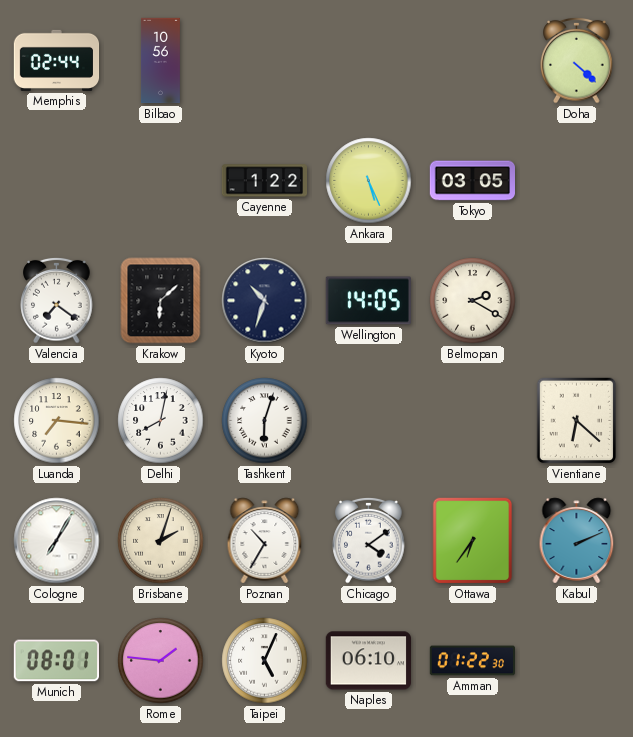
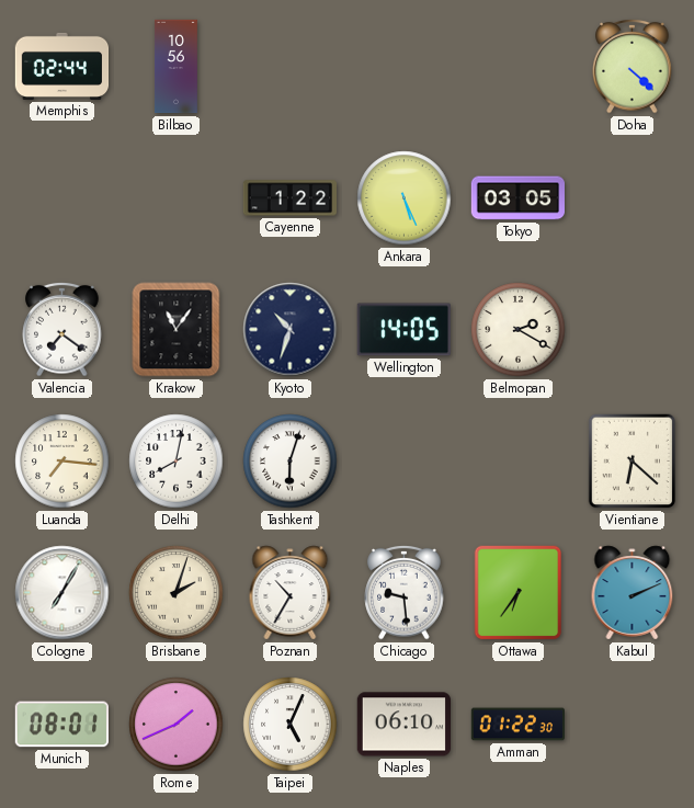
Krakow: 6:08 -> 11:06 (177, 330)
Chicago: 4:09 -> 9:29 (405, 592)
Rome: 1:46 -> 1:41 (177, 725)
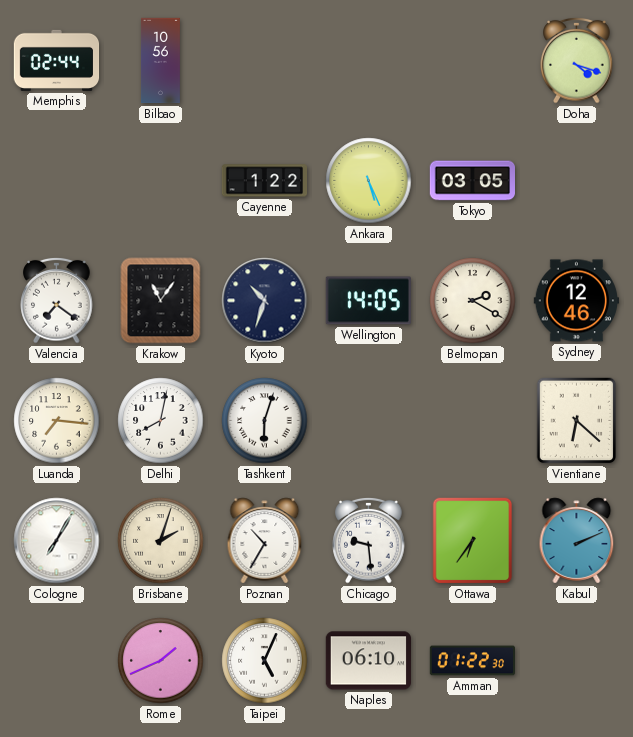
Doha: 4:22 -> 4:18 (577, 60)
Sydney: none -> 12:46 (576, 301)
Munich: 08:01 -> none (61, 725)
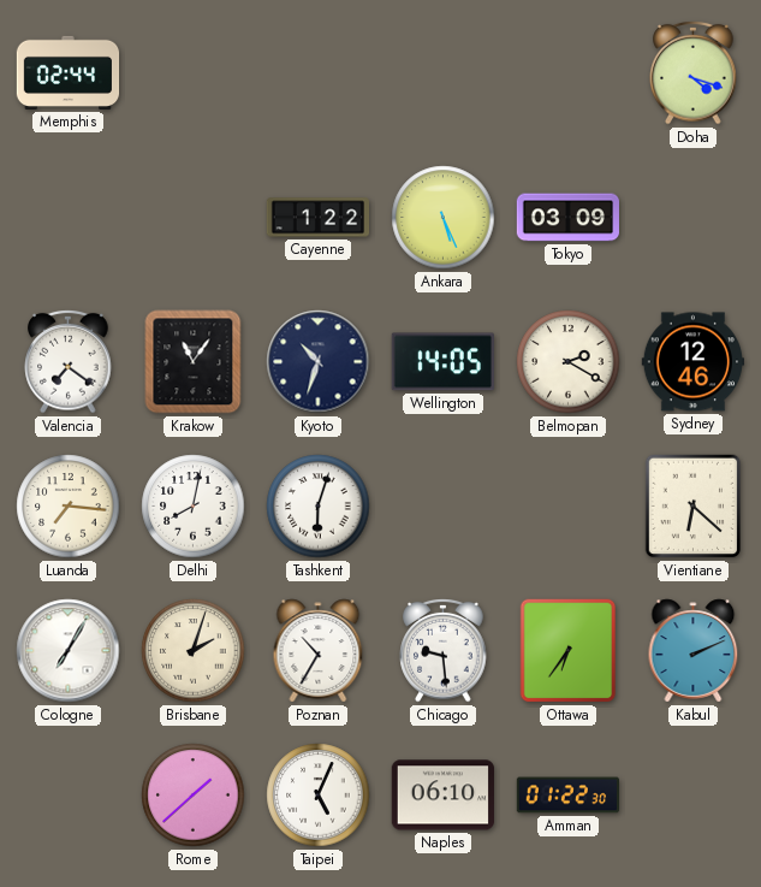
Bilbao: 10:56 -> none (161, 61)
Tokyo: 03:05 -> 03:09 (567, 218)
Rome: 1:41 -> 1:38 (194, 796)
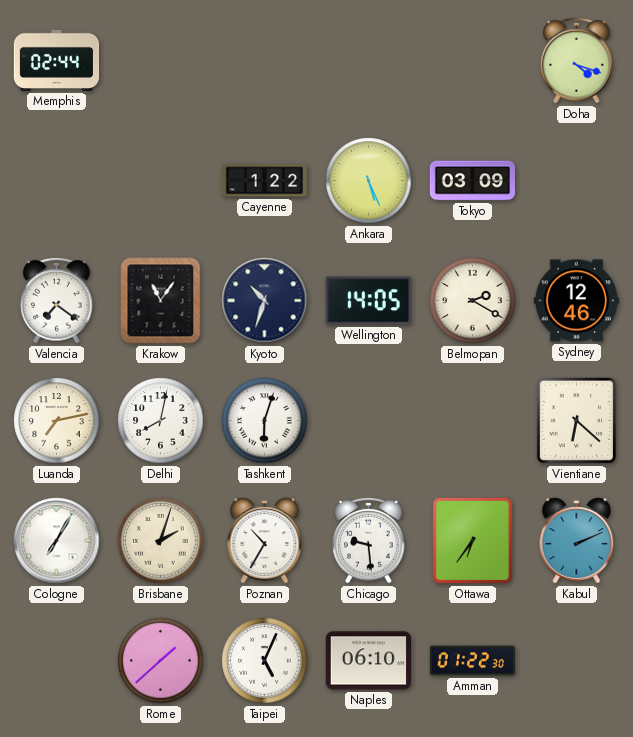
Luanda: 7:16 -> 7:13 (57, 421)
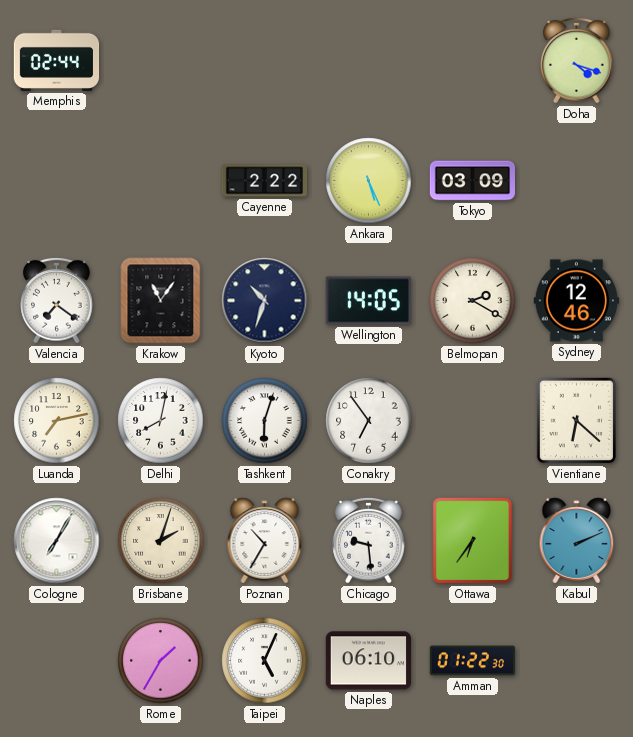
Cayenne: 1:22 -> 2:22 (264, 181)
Conakry: none -> 6:54 (369, 421)
Rome: 1:38 -> 1:35 (161, 661)
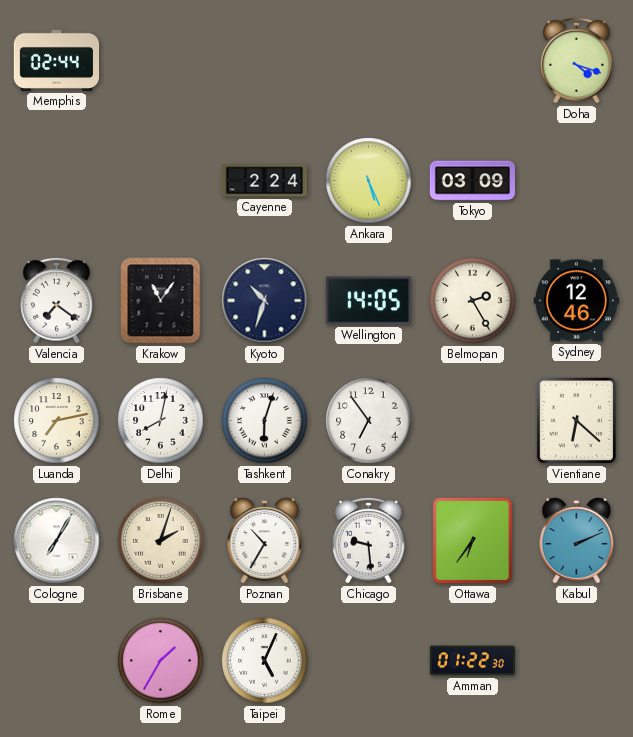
Cayenne: 2:22 -> 2:24 (264, 181)
Belmopan: 2:20 -> 2:25 (473, 301)
Naples: 06:10 -> none (368, 661)
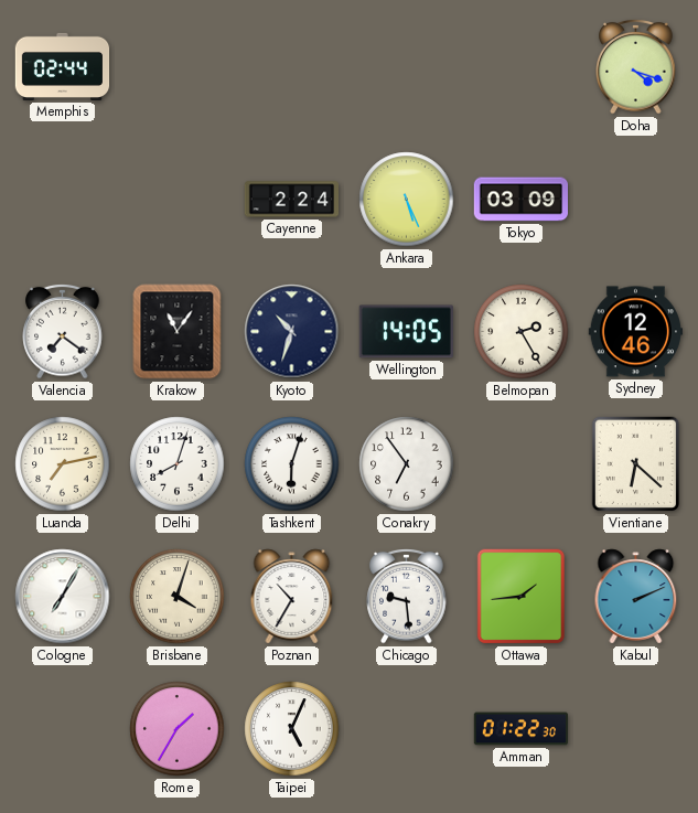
Delhi: 8:02 -> 8:03 (178, 464)
Brisbane: 2:03 -> 4:03 (178, 597)
Ottawa: 6:36 -> 1:44 (522, 597)
